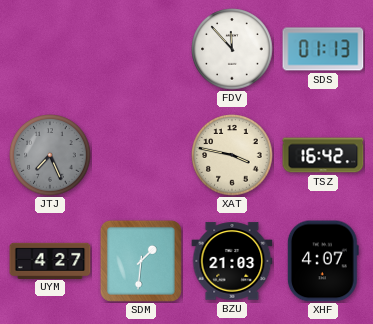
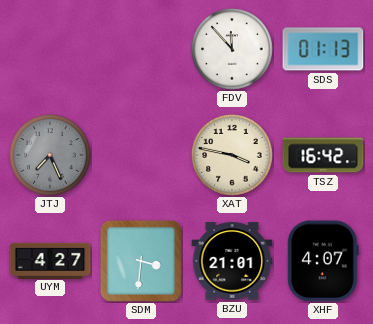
SDM: 1:31 -> 3:31 (141, 261)
BZU: 21:03 -> 21:01 (232, 261)
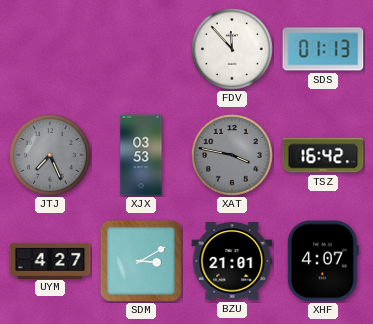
XJX: none -> 03:53 (141, 155)
XAT dial: cream -> grey (232, 155)
SDM: 3:31 -> 3:10 (141, 261)
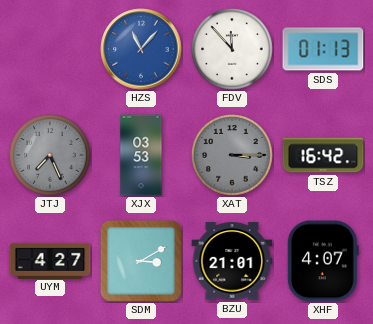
HZS: none -> 11:07 (141, 49)
XAT: 3:47 -> 3:15 (232, 155)
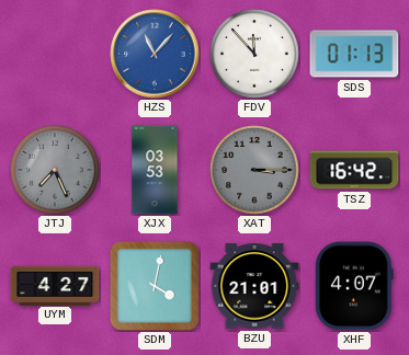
SDM: 3:10 -> 4:02 (155, 286)
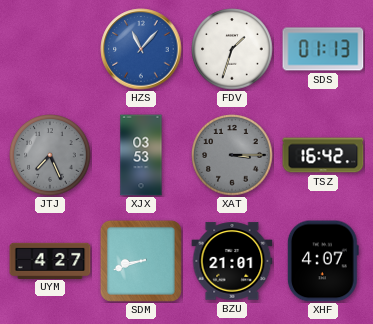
FDV: 11:53 -> 1:33 (232, 49)
SDM: 4:02 -> 8:42 (141, 261)
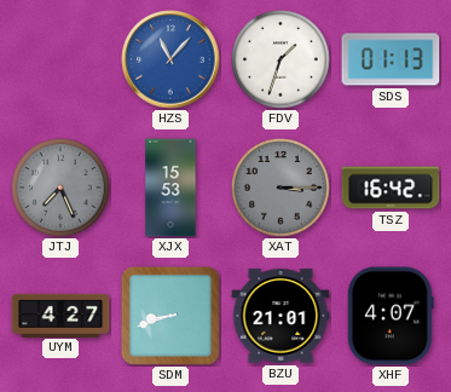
XJX: 03:53 -> 15:53 (170, 188)
